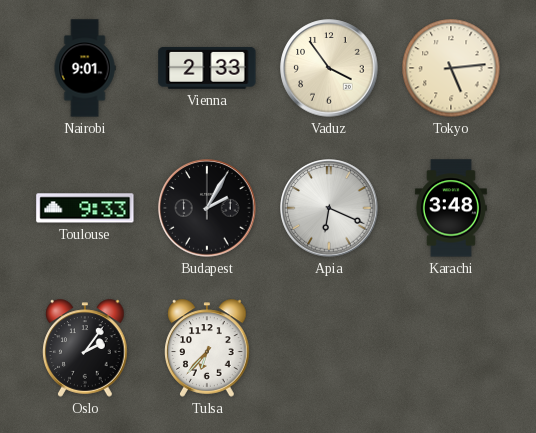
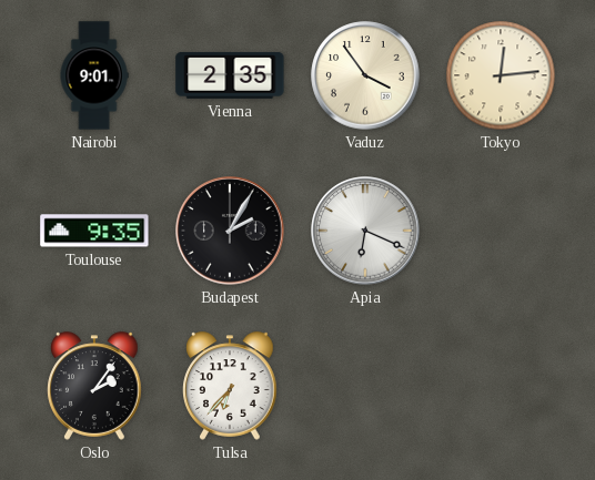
Vienna: 2:33 -> 2:35 (230, 75)
Tokyo: 5:14 -> 12:14 (501, 75)
Toulouse: 9:33 -> 9:35 (94, 231)
Karachi: 3:48 -> none (451, 208)
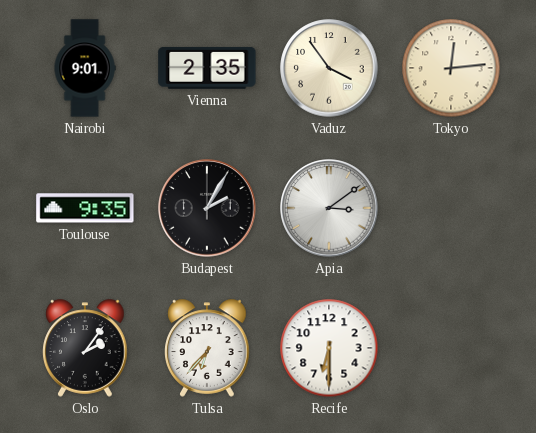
Apia: 6:19 -> 3:09 (329, 208)
Recife: none -> 6:30 (329, 348)
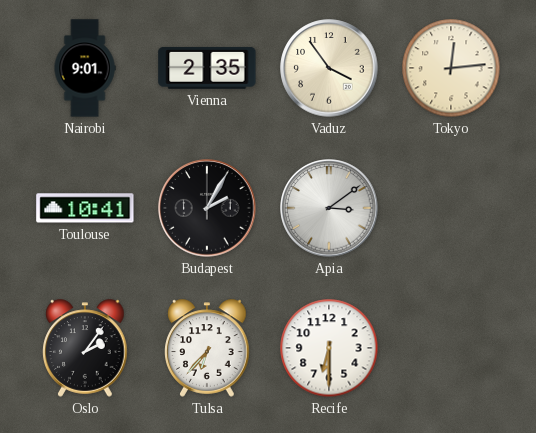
Toulouse: 9:35 -> 10:41 (85, 208)
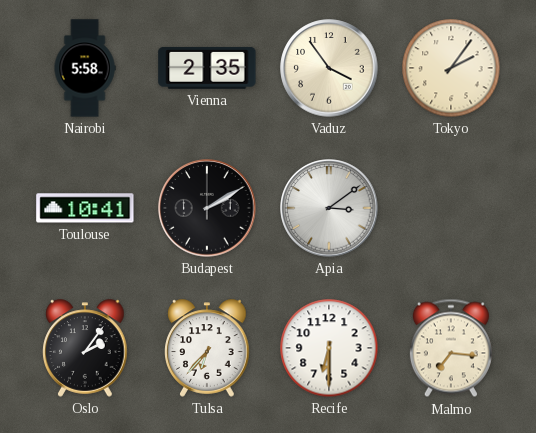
Nairobi: 9:01 -> 5:58 (85, 68)
Tokyo: 12:14 -> 2:06 (451, 68)
Budapest: 2:05 -> 2:10 (207, 208)
Malmo: none -> 7:16 (451, 348)
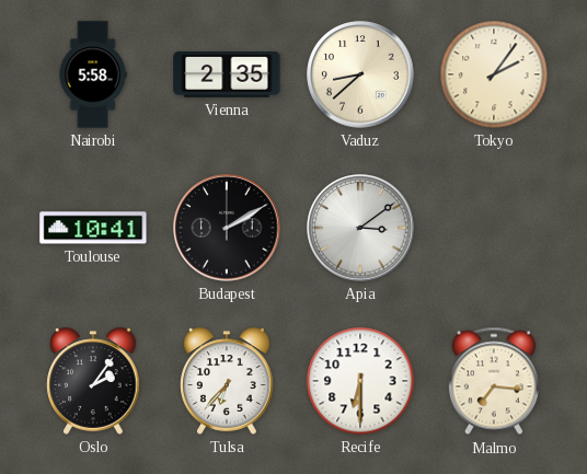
Vaduz: 3:54 -> 8:38 (360, 74)
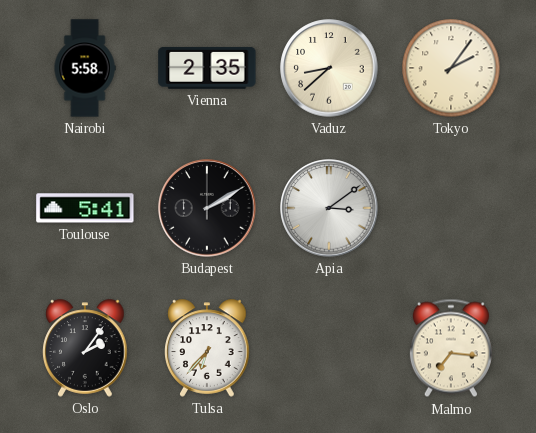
Toulouse: 10:41 -> 5:41 (85, 208)
Recife: 6:30 -> none (360, 381)
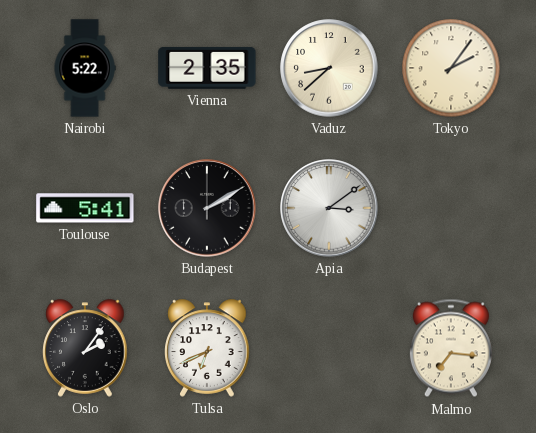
Nairobi: 5:58 -> 5:22 (85, 68)
Tulsa: 6:37 -> 6:41 (207, 348)
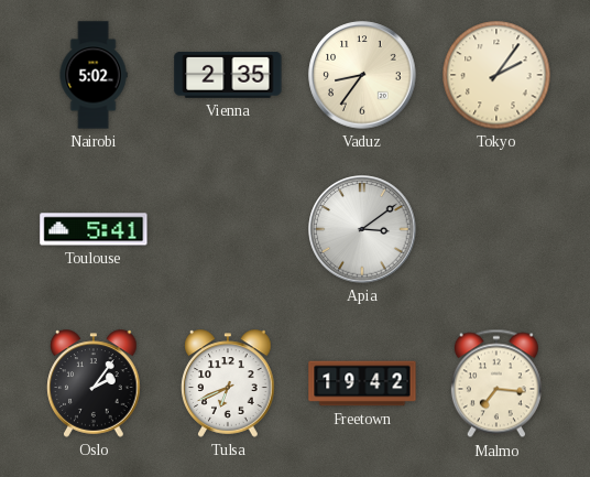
Nairobi: 5:22 -> 5:02 (94, 75)
Vaduz: 8:38 -> 8:36 (362, 75)
Budapest: 2:10 -> none (207, 208)
Freetown: none -> 19:42 (362, 383)
